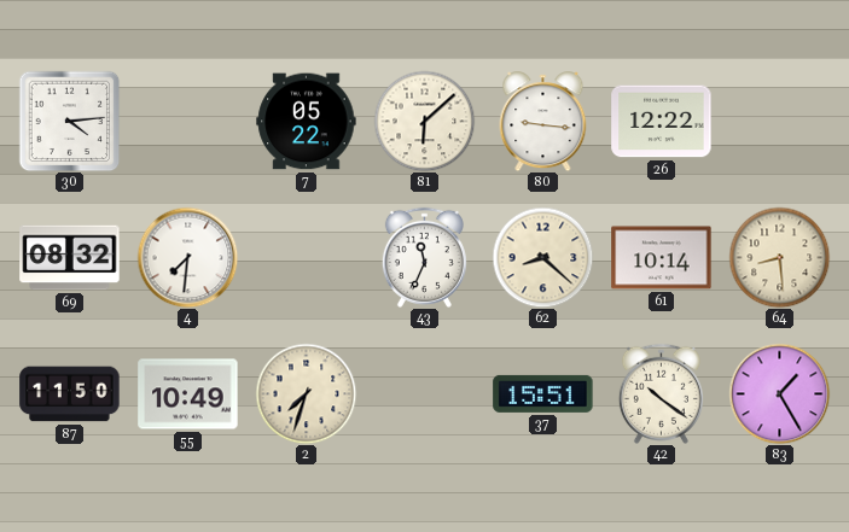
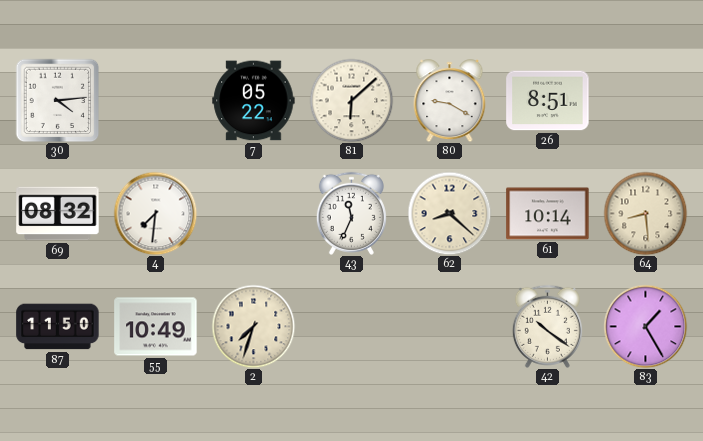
80: 9:16 -> 9:20 (450, 101)
26: 12:22 -> 8:51 (548, 101)
37: 15:51 -> none (543, 393)
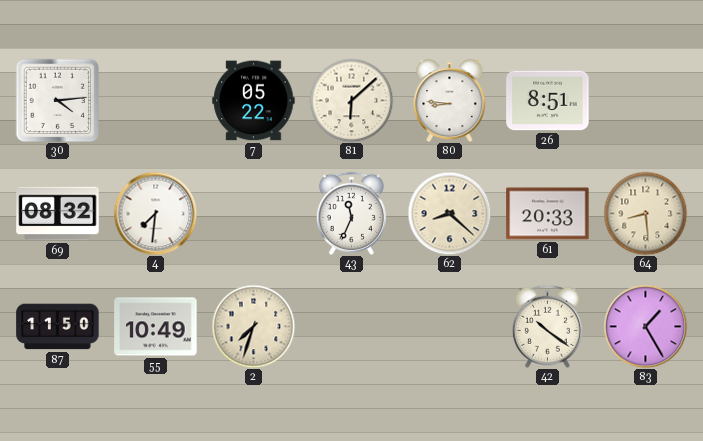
80: 9:20 -> 8:46 (450, 101)
61: 10:14 -> 20:33 (548, 214)
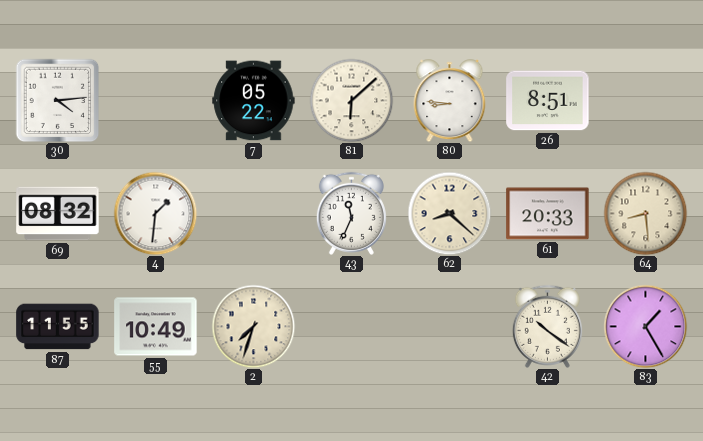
4: 7:31 -> 1:31 (155, 213)
87: 11:50 -> 11:55 (58, 327)
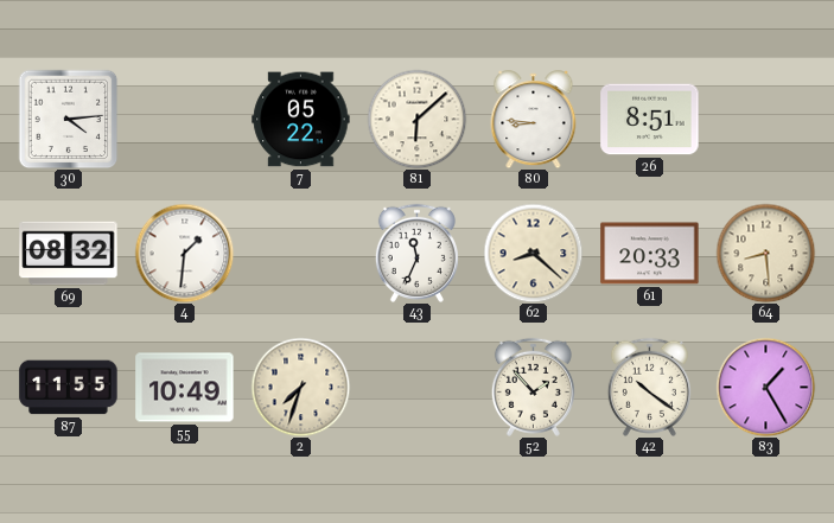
52: none -> 1:53 (533, 387)
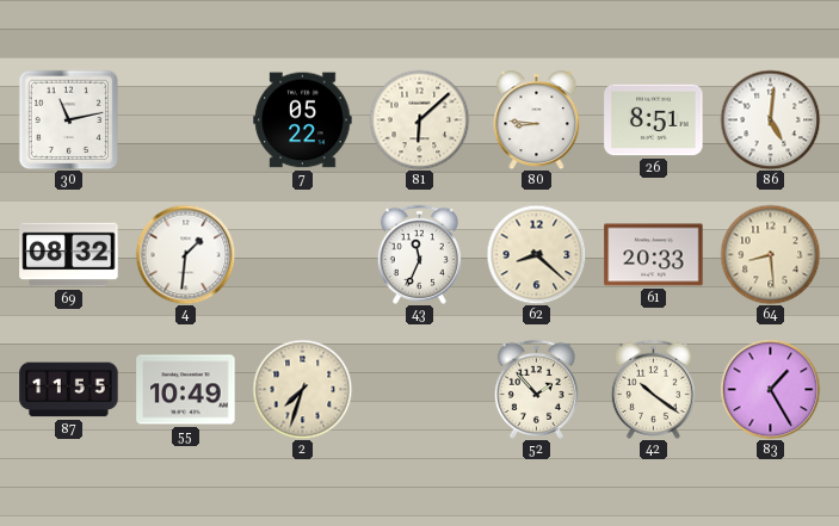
30: 4:14 -> 11:13 (68, 119)
86: none -> 5:01 (770, 119)
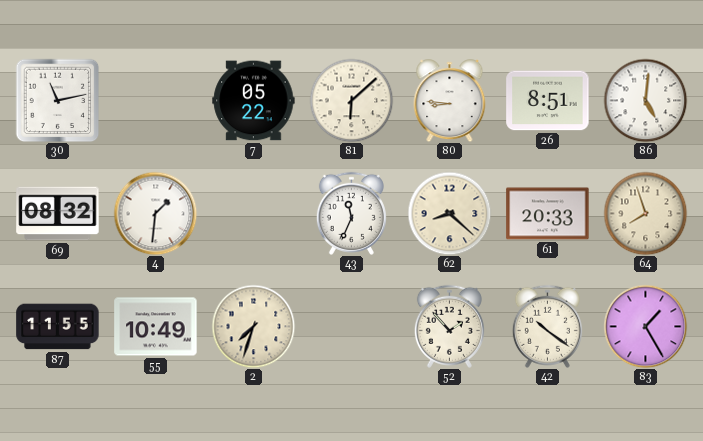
64: 8:29 -> 7:57 (645, 213)
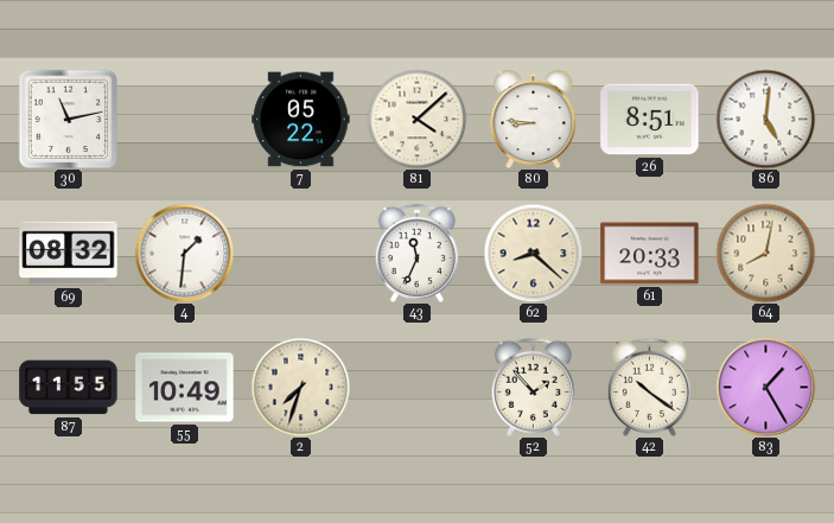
81: 6:08 -> 4:08 (416, 119)
64: 7:57 -> 8:02 (765, 253)
